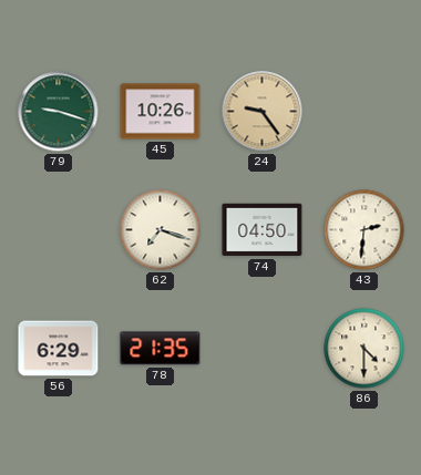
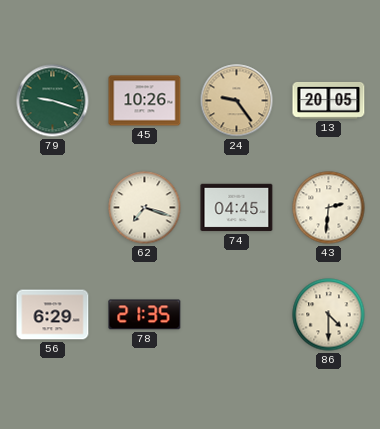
13: none -> 20:05 (329, 100)
74: 04:50 -> 04:45 (237, 208)
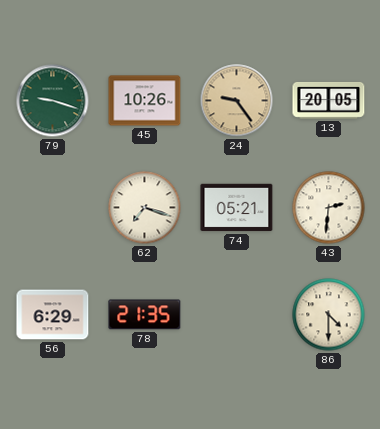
74: 04:45 -> 05:21 (237, 208)
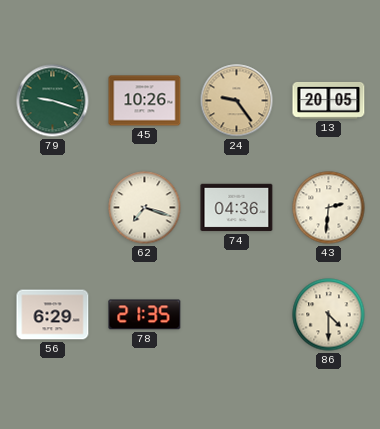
74: 05:21 -> 04:36 (237, 208)
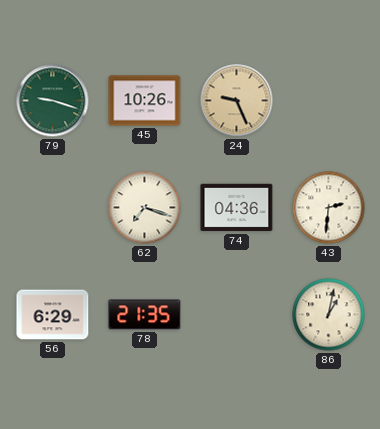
24: 9:24 -> 9:26 (237, 101)
13: 20:05 -> none (329, 100)
86: 4:30 -> 1:02 (329, 315)
